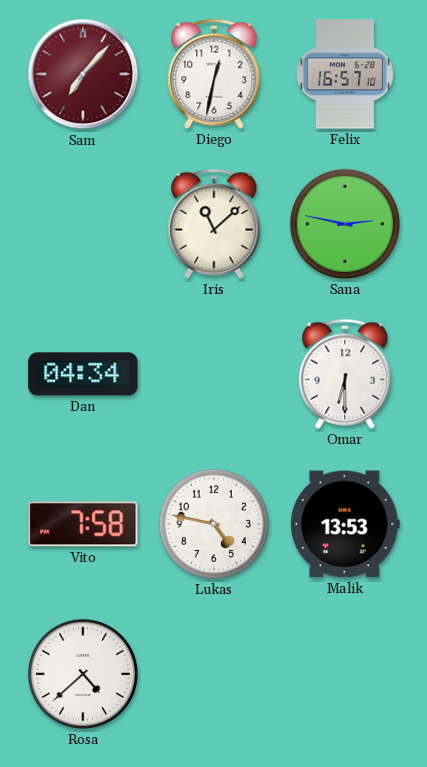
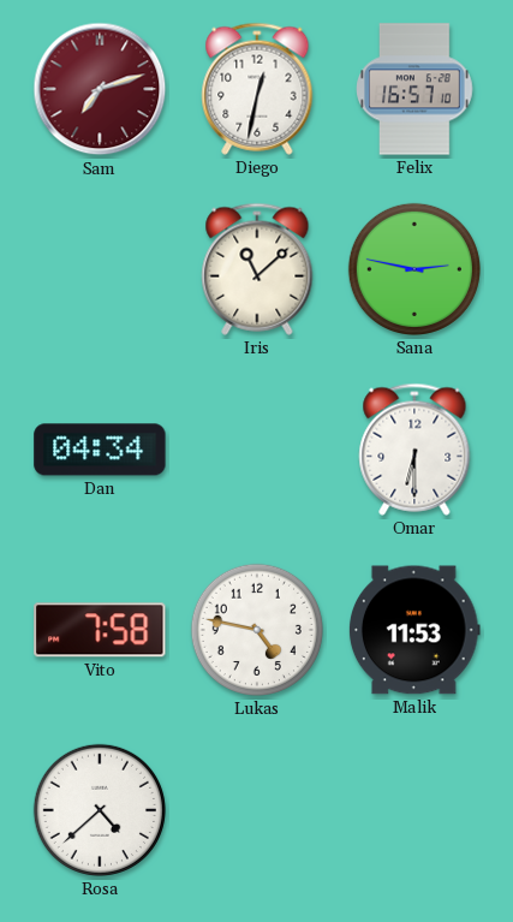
Sam: 7:07 -> 7:12 (100, 89)
Malik: 13:53 -> 11:53 (414, 630)
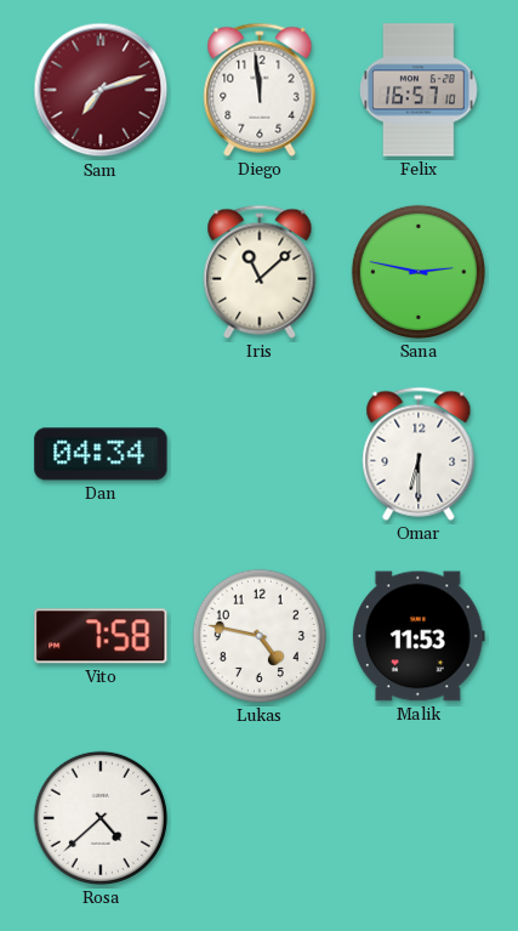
Diego: 12:32 -> 11:59 (260, 90)
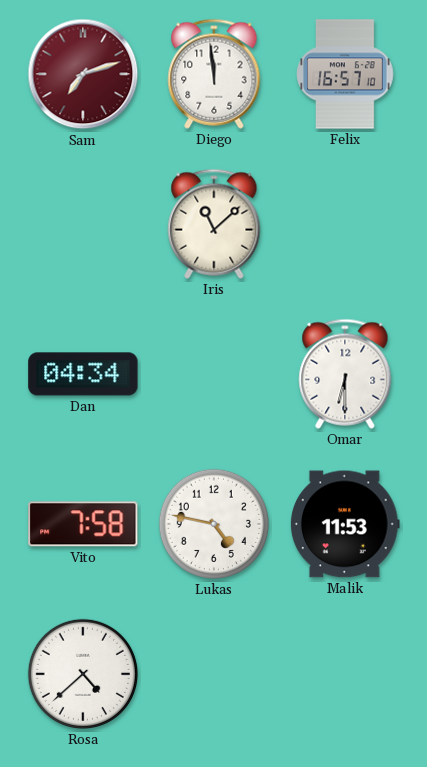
Sana: 2:47 -> none (419, 272)
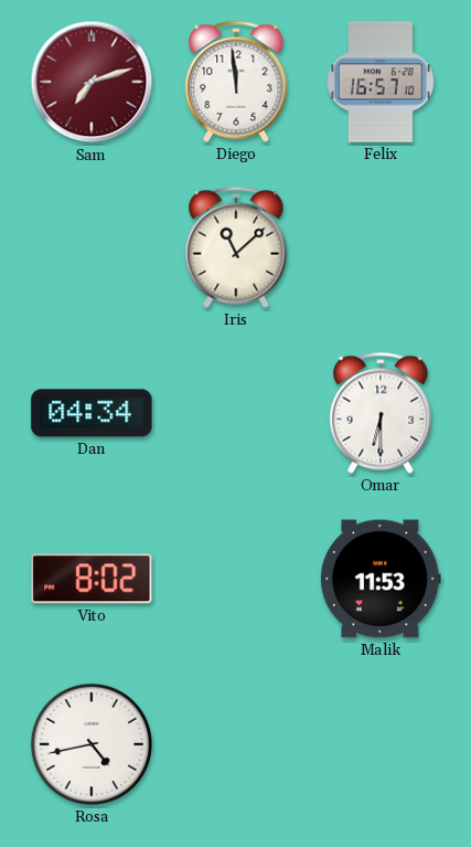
Vito: 7:58 -> 8:02 (92, 579)
Lukas: 4:47 -> none (214, 524)
Rosa: 4:38 -> 4:43 (92, 744)
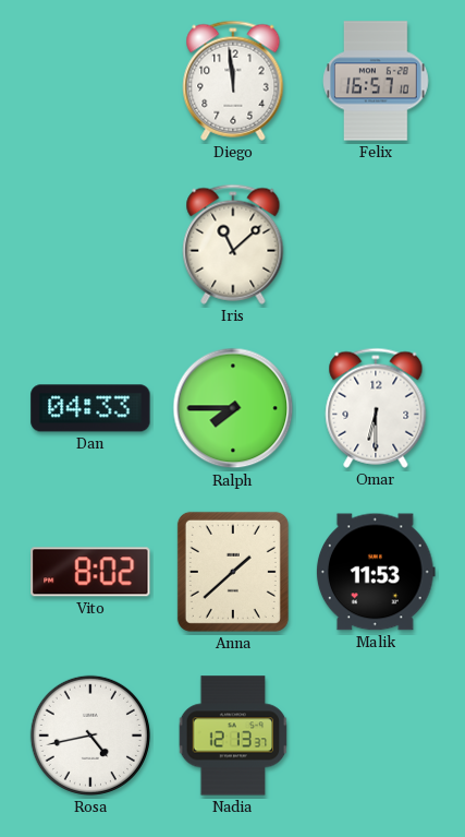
Sam: 7:12 -> none (92, 82)
Dan: 04:34 -> 04:33 (90, 408)
Ralph: none -> 7:45 (233, 408)
Anna: none -> 1:38 (233, 572)
Nadia: none -> 12:13 (233, 736)
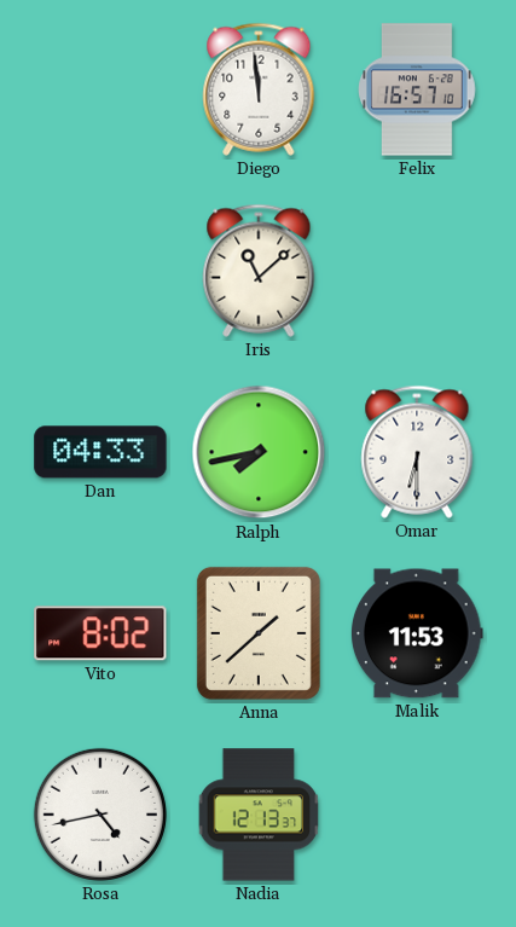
Ralph: 7:45 -> 7:43 (259, 452)
